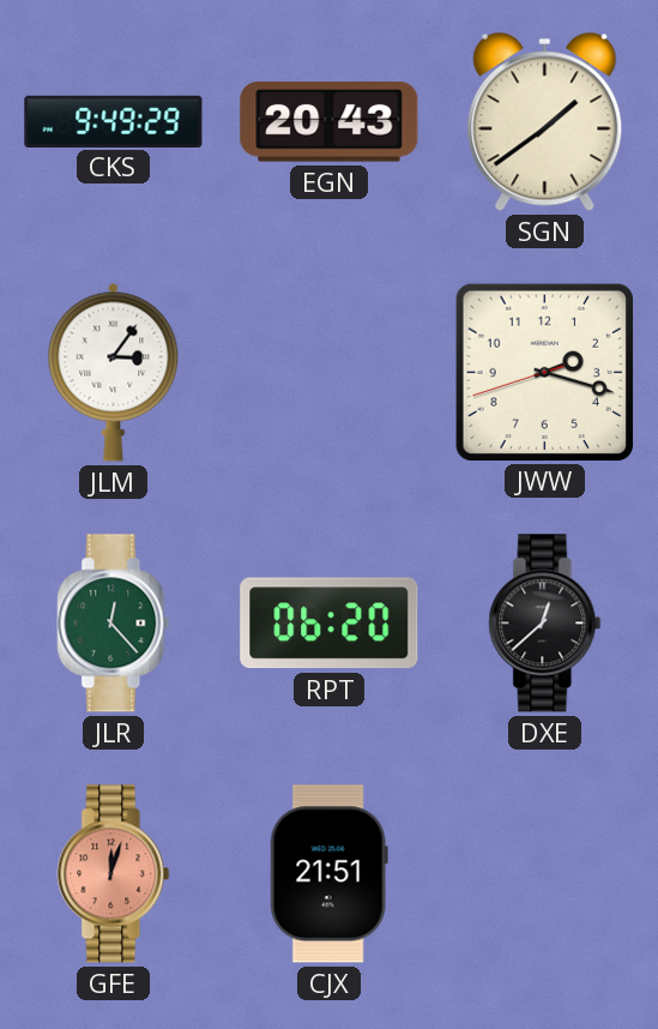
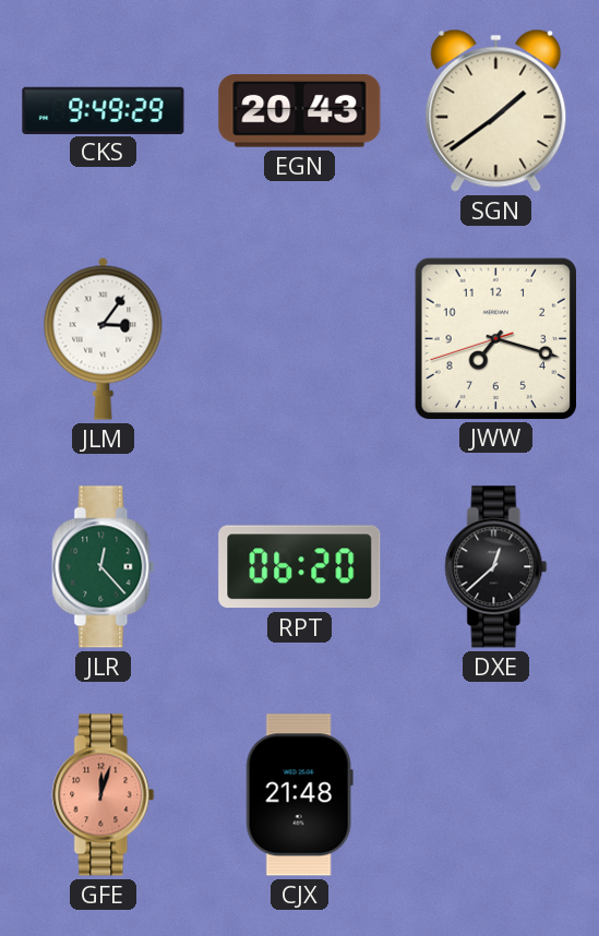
JWW: 2:17 -> 7:17 (495, 338)
CJX: 21:51 -> 21:48 (299, 795)
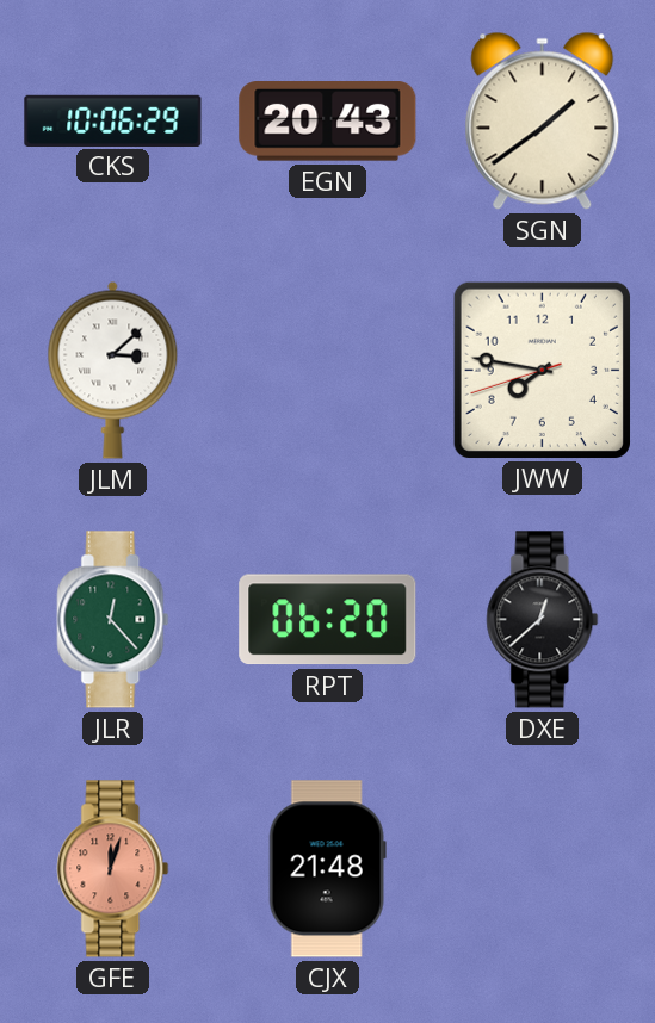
CKS: 9:49 -> 10:06 (113, 120)
JLM: 3:06 -> 3:08 (113, 370)
JWW: 7:17 -> 7:46 (542, 370)
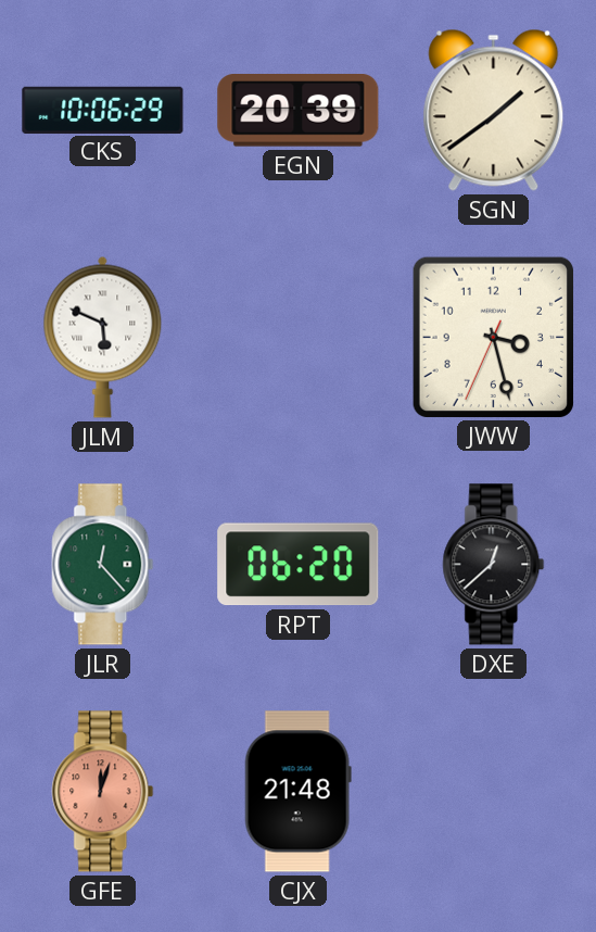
EGN: 20:43 -> 20:39 (299, 111)
JLM: 3:08 -> 5:49 (103, 337)
JWW: 7:46 -> 3:27 (493, 337)
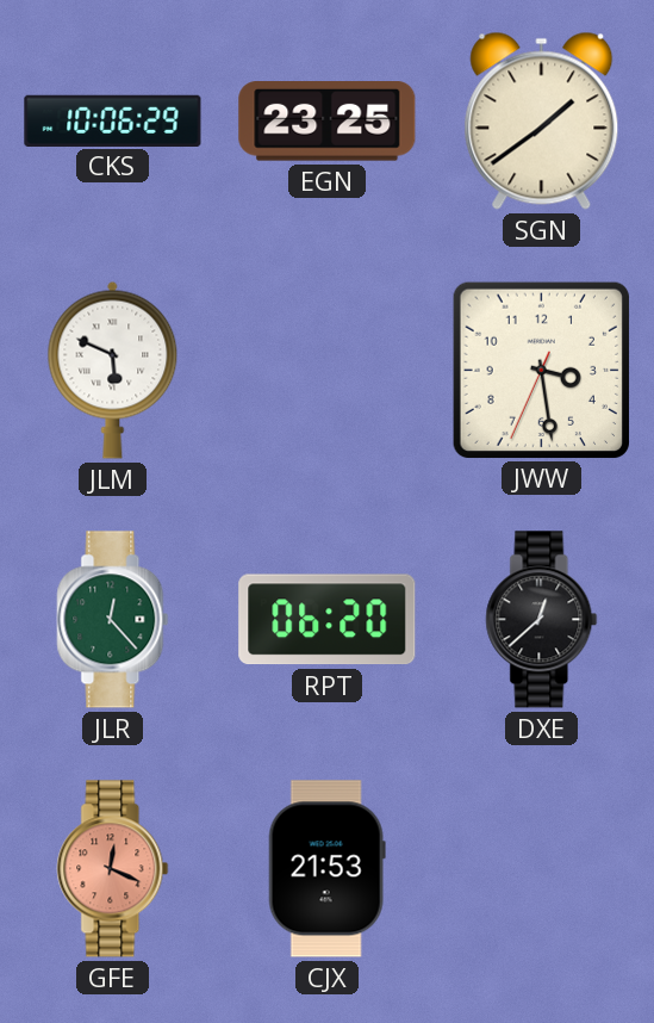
EGN: 20:39 -> 23:25 (328, 122)
JWW: 3:27 -> 3:28 (541, 370)
GFE: 12:03 -> 12:19 (113, 869)
CJX: 21:48 -> 21:53 (326, 869)
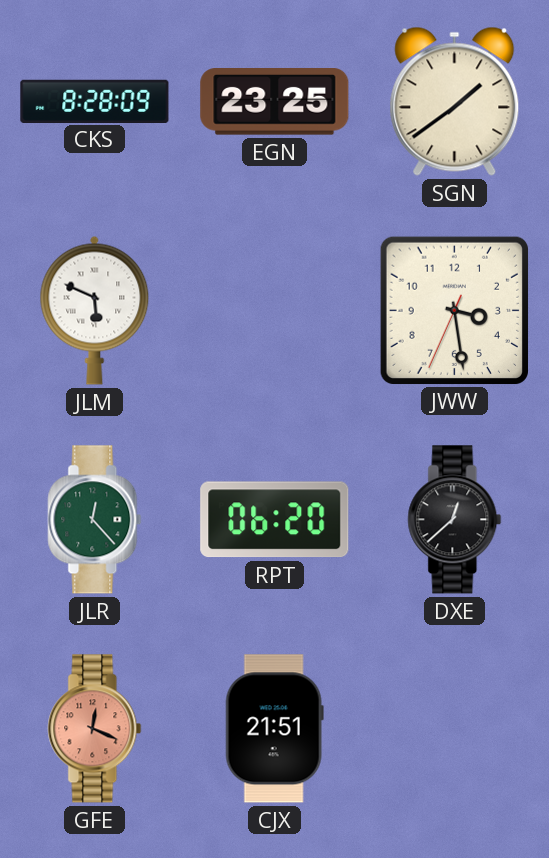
CKS: 10:06 -> 8:28 (95, 101)
CJX: 21:53 -> 21:51 (274, 729)
